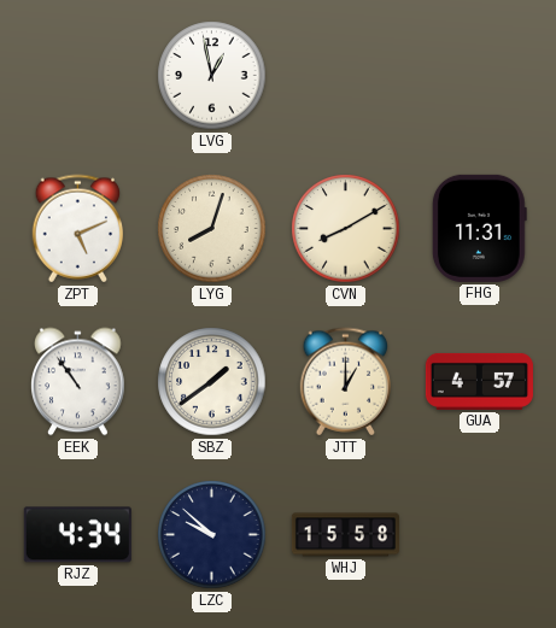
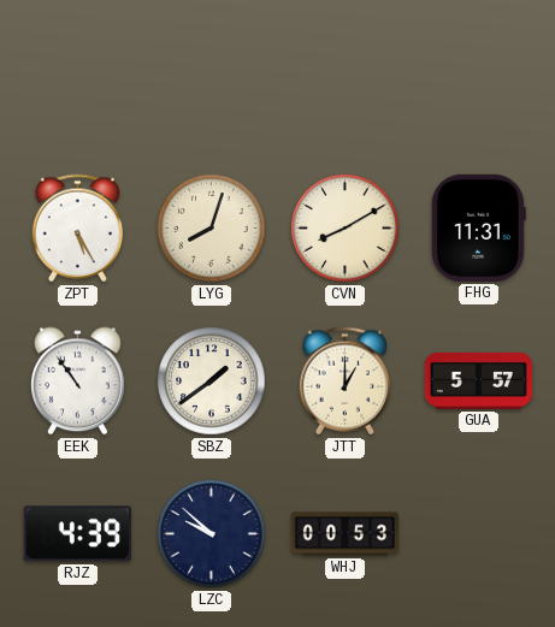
LVG: 12:58 -> none (212, 76)
ZPT: 5:11 -> 5:25 (78, 229)
GUA: 4:57 -> 5:57 (478, 380)
RJZ: 4:34 -> 4:39 (77, 534)
WHJ: 15:58 -> 00:53 (344, 534)
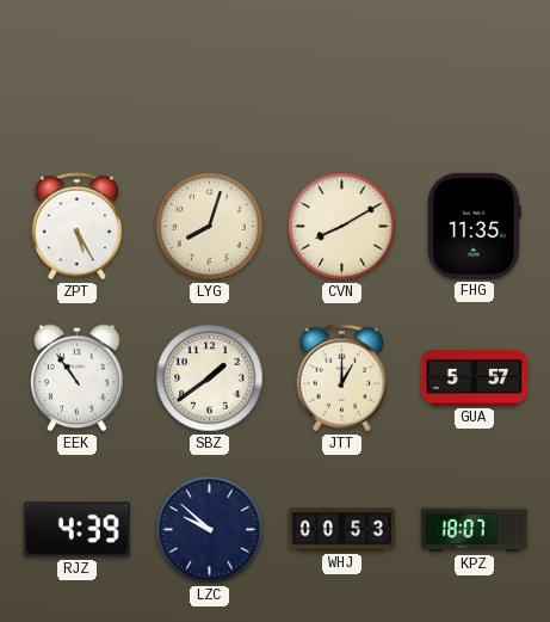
FHG: 11:31 -> 11:35 (474, 226)
KPZ: none -> 18:07 (474, 530)
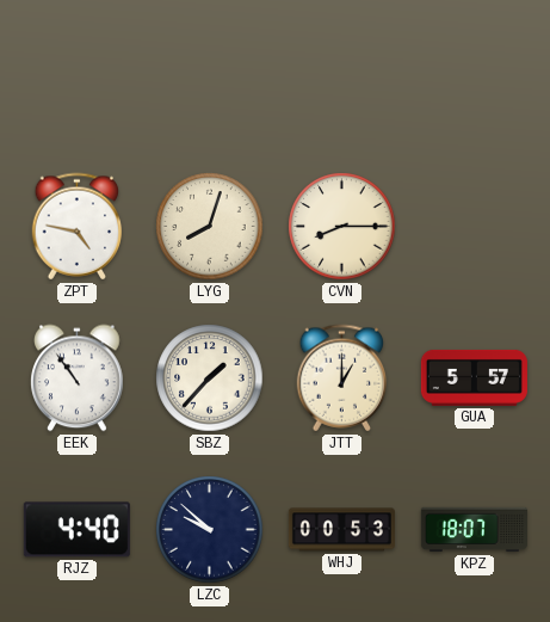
ZPT: 5:25 -> 4:47 (78, 227)
CVN: 8:10 -> 8:15 (342, 227)
FHG: 11:35 -> none (474, 226)
SBZ: 1:39 -> 1:37 (210, 378)
RJZ: 4:39 -> 4:40 (76, 530)
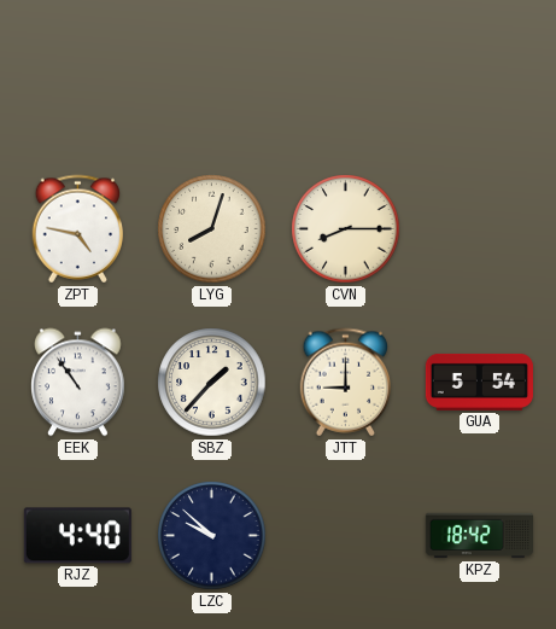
JTT: 1:00 -> 9:00 (346, 383)
GUA: 5:57 -> 5:54 (479, 382)
WHJ: 00:53 -> none (341, 530)
KPZ: 18:07 -> 18:42 (479, 536)
